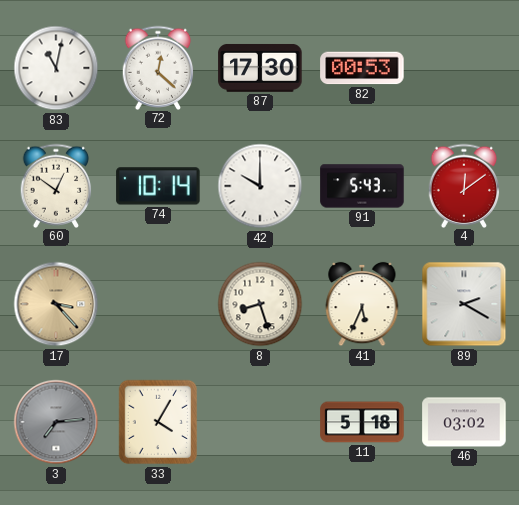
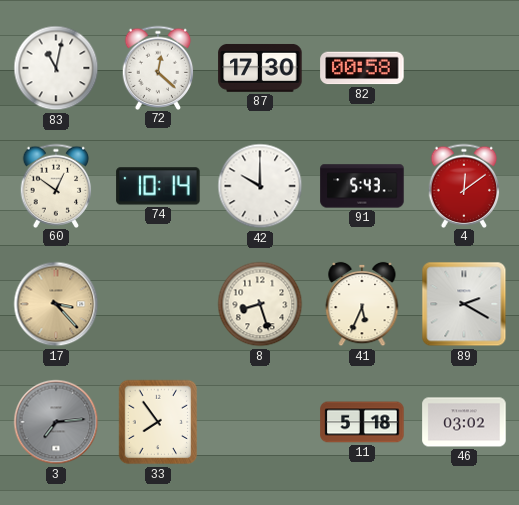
82: 00:53 -> 00:58 (362, 68)
33: 4:05 -> 7:54 (158, 422)
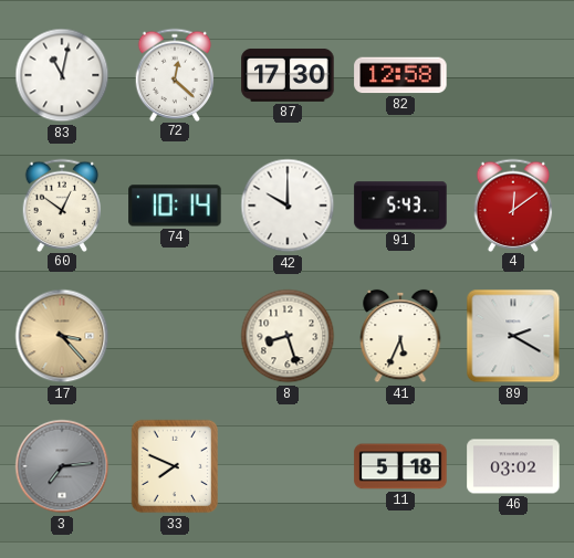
82: 00:58 -> 12:58 (400, 75)
33: 7:54 -> 7:49 (175, 466)
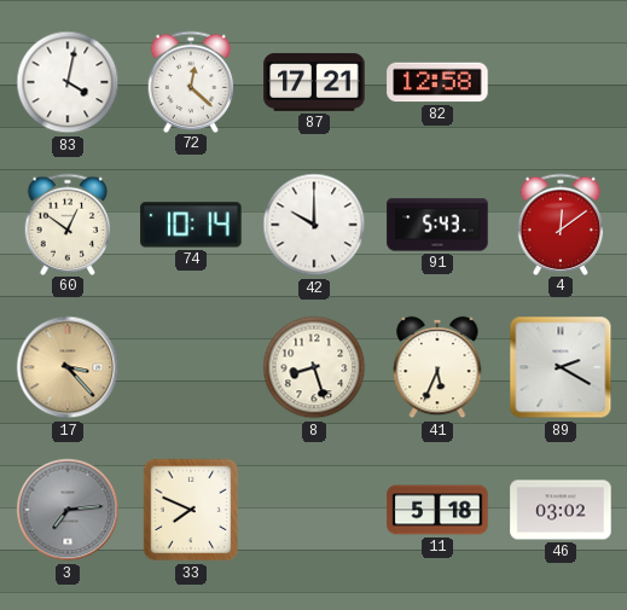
83: 11:02 -> 4:02 (68, 82)
87: 17:30 -> 17:21 (314, 82)
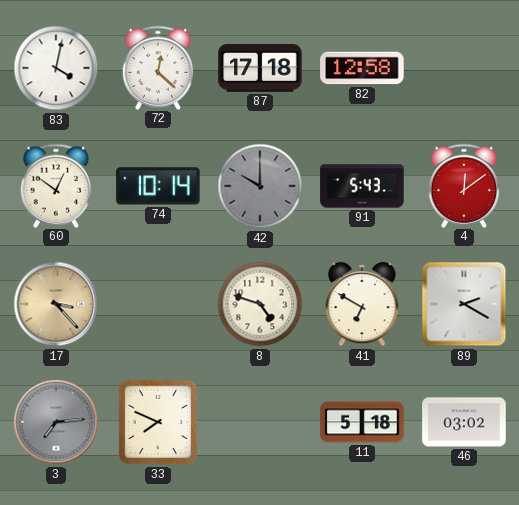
87: 17:21 -> 17:18 (260, 68)
42 dial: white -> grey (260, 186)
8: 8:27 -> 4:48 (260, 304)
41: 5:34 -> 6:50 (362, 304)
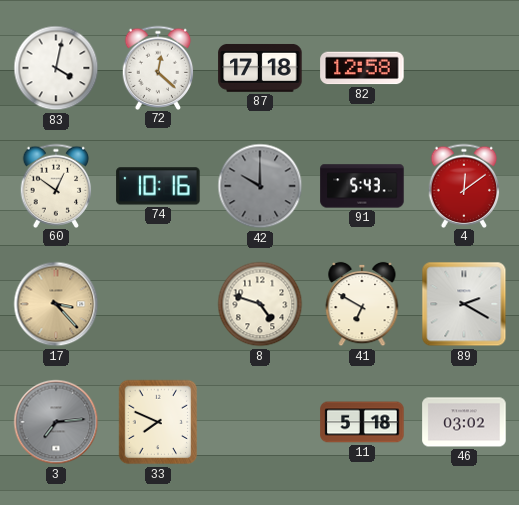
74: 10:14 -> 10:16 (158, 186)
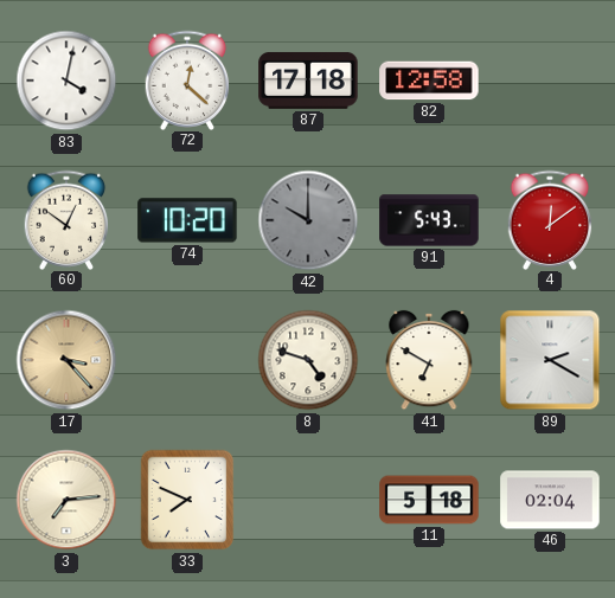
74: 10:16 -> 10:20 (187, 220)
3 dial: grey -> cream (66, 500)
46: 03:02 -> 02:04 (550, 500)
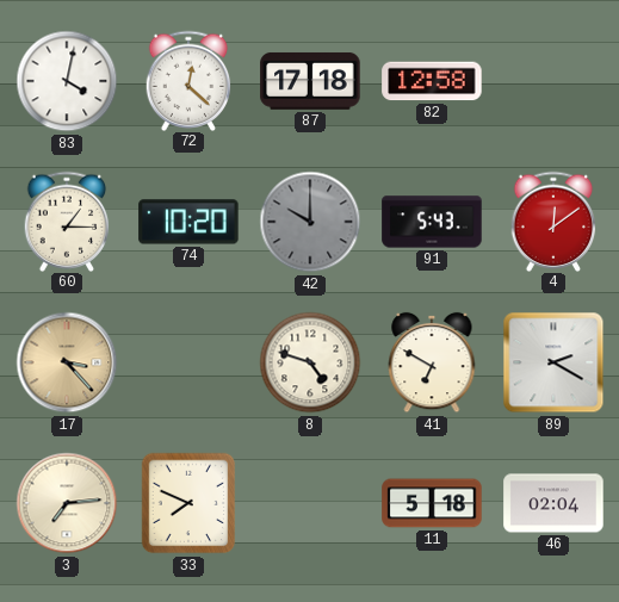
60: 12:51 -> 1:15 (67, 221)
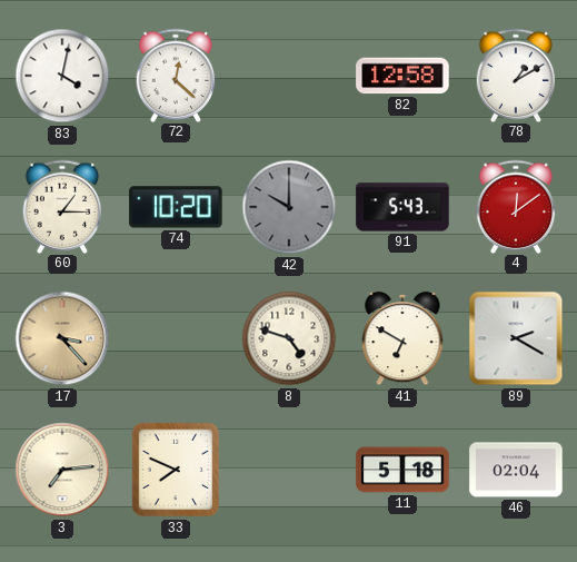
87: 17:18 -> none (310, 81)
78: none -> 1:10 (516, 75)
